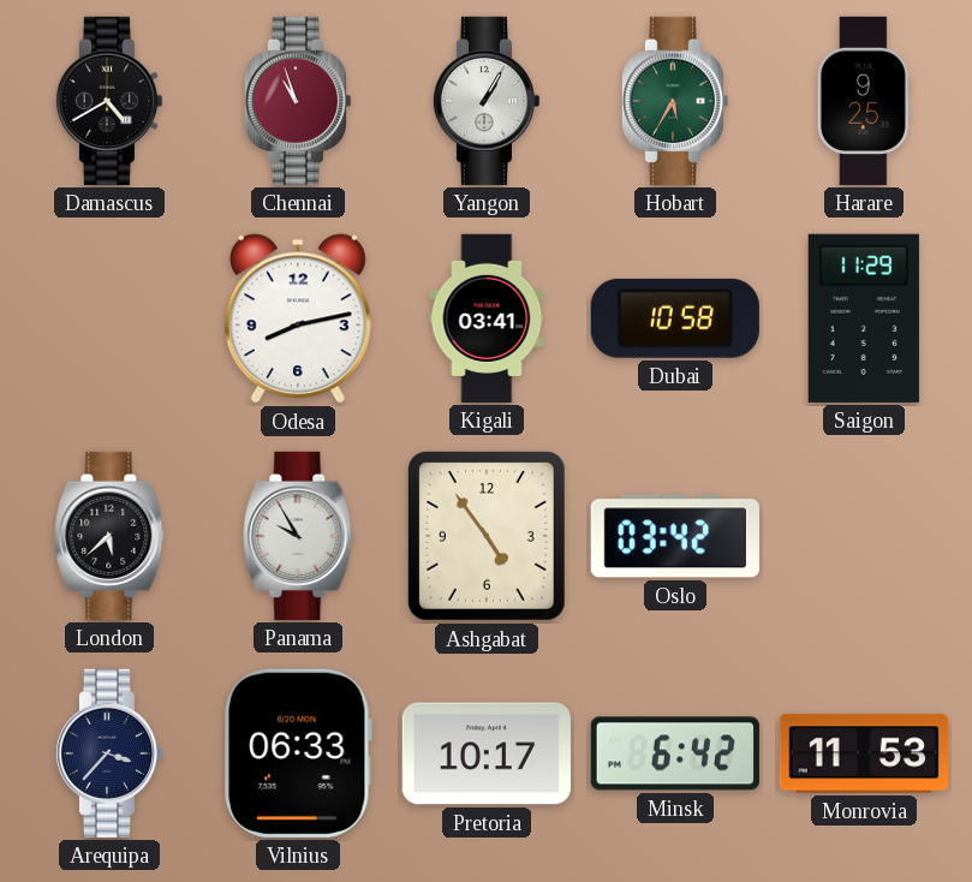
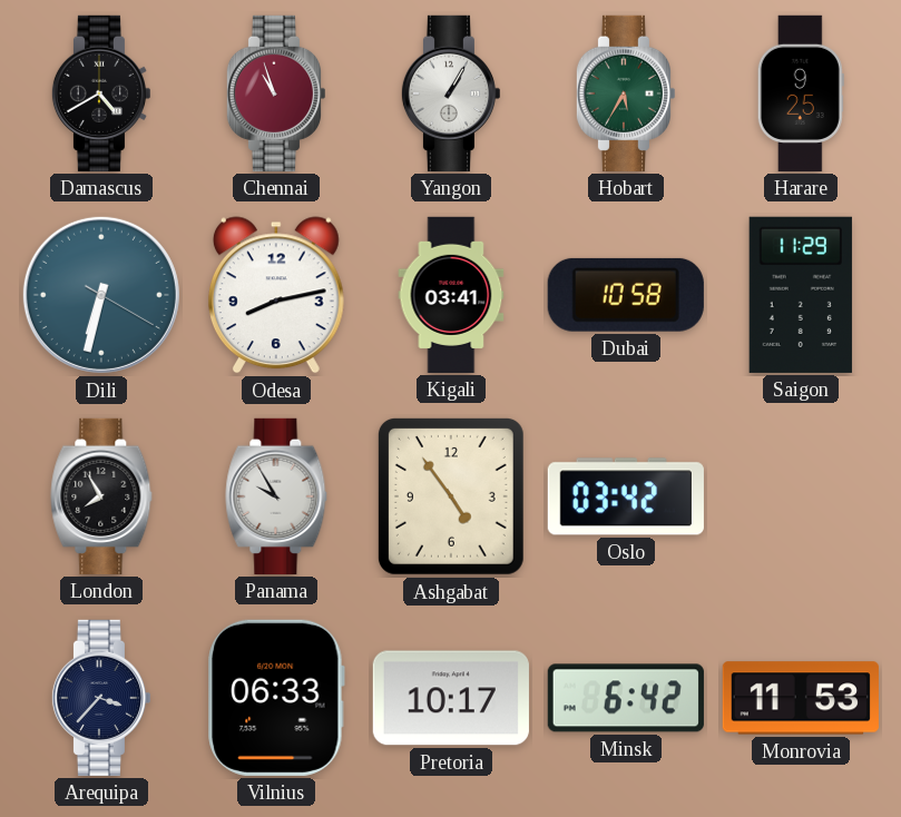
Dili: none -> 6:32 (101, 295)
London: 5:38 -> 7:55 (101, 496)
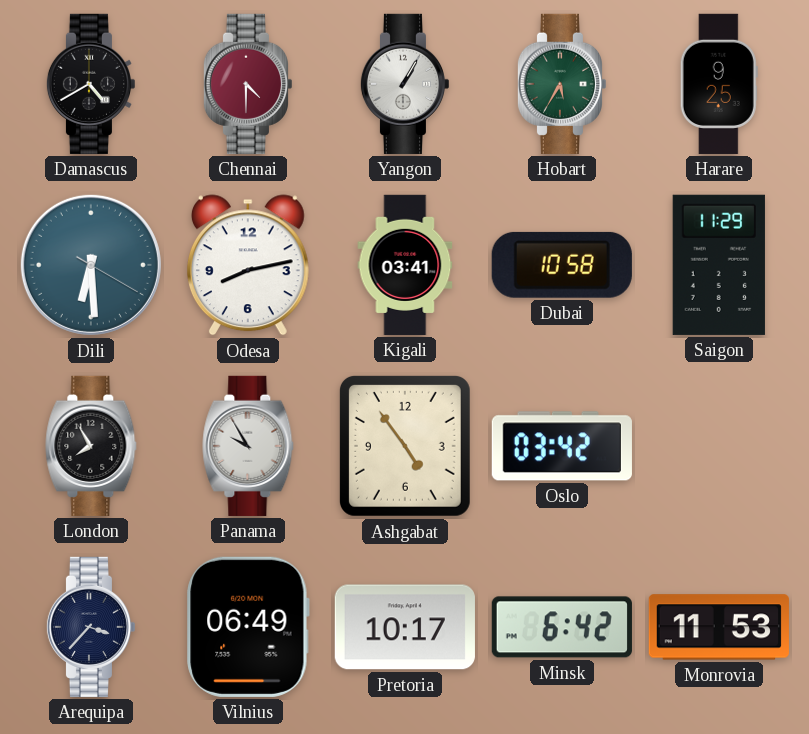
Chennai: 10:57 -> 4:30 (247, 84)
Dili: 6:32 -> 6:29 (91, 265)
Vilnius: 06:33 -> 06:49 (248, 627)
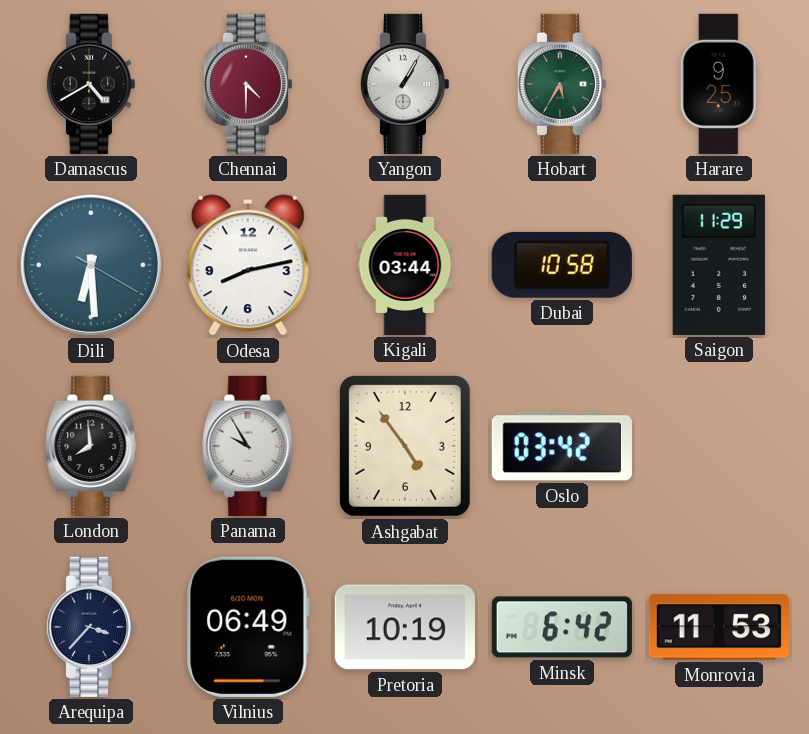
Kigali: 03:41 -> 03:44 (405, 265)
London: 7:55 -> 7:59 (91, 446)
Pretoria: 10:17 -> 10:19 (405, 627)
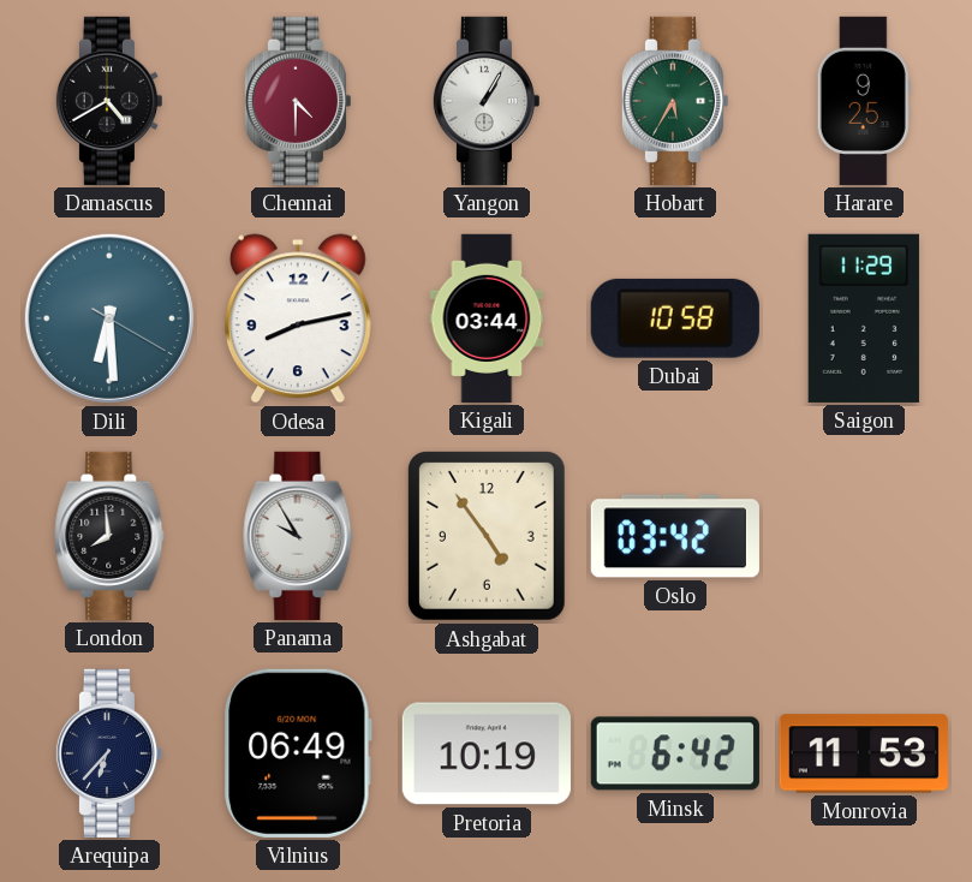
Arequipa: 3:37 -> 6:37 (108, 753)
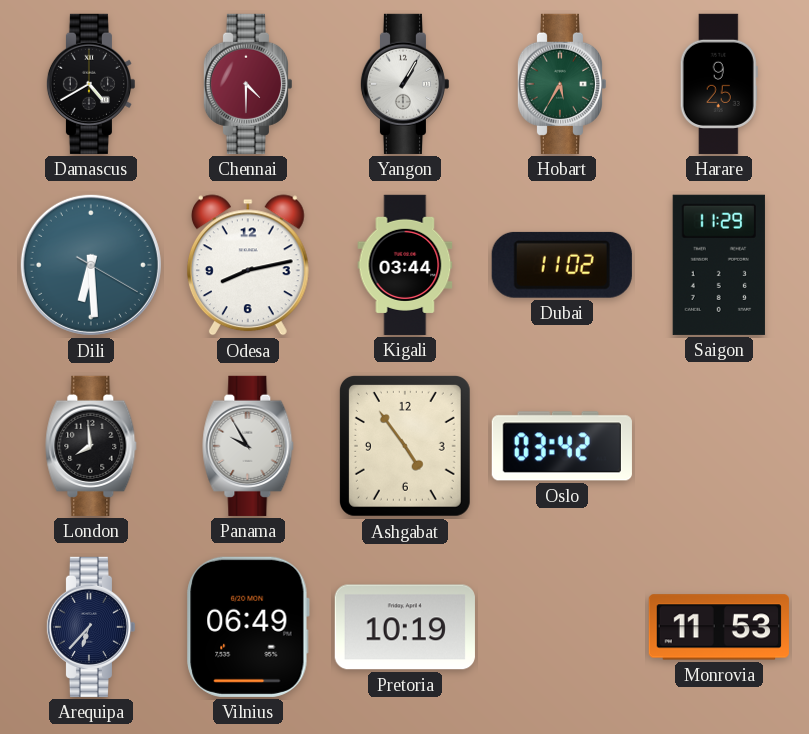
Dubai: 10:58 -> 11:02 (562, 265)
Minsk: 6:42 -> none (675, 753)
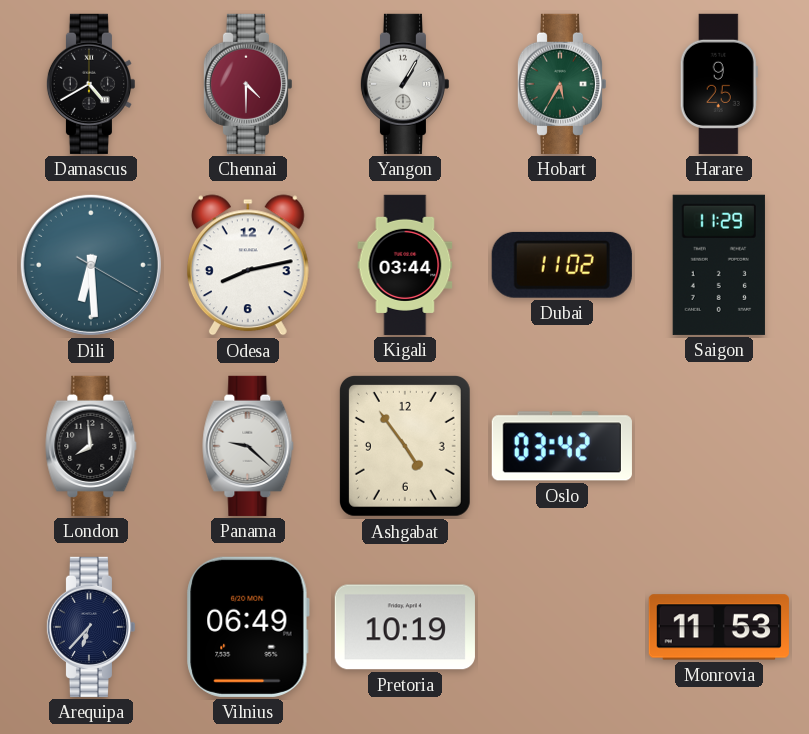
Panama: 9:55 -> 9:22 (248, 446)
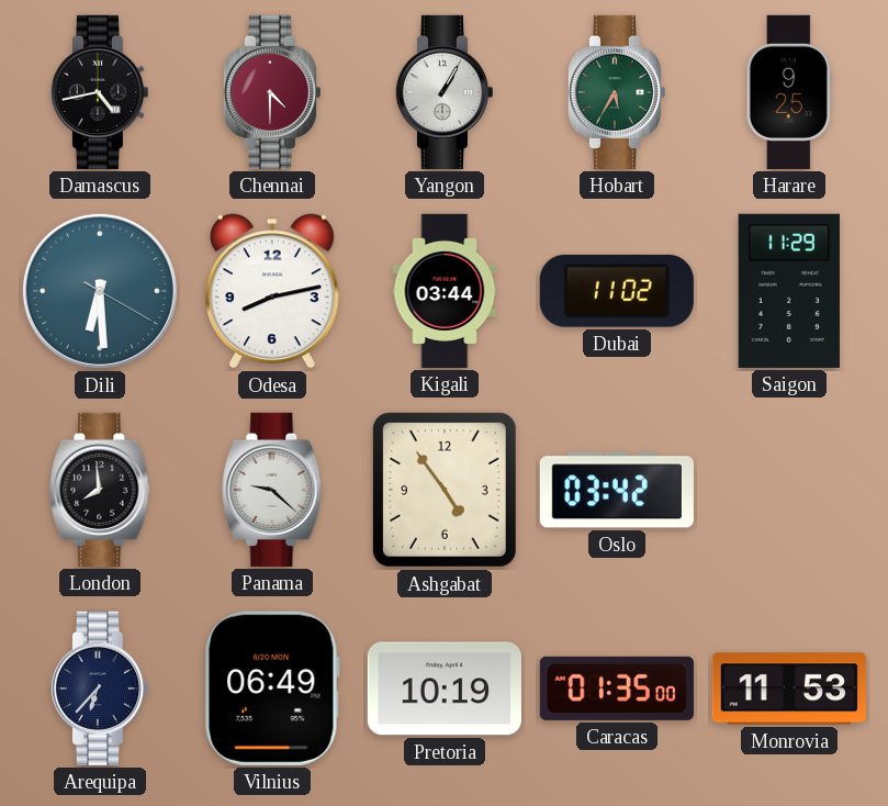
Damascus: 4:40 -> 4:43 (99, 92)
Caracas: none -> 01:35 (617, 689)
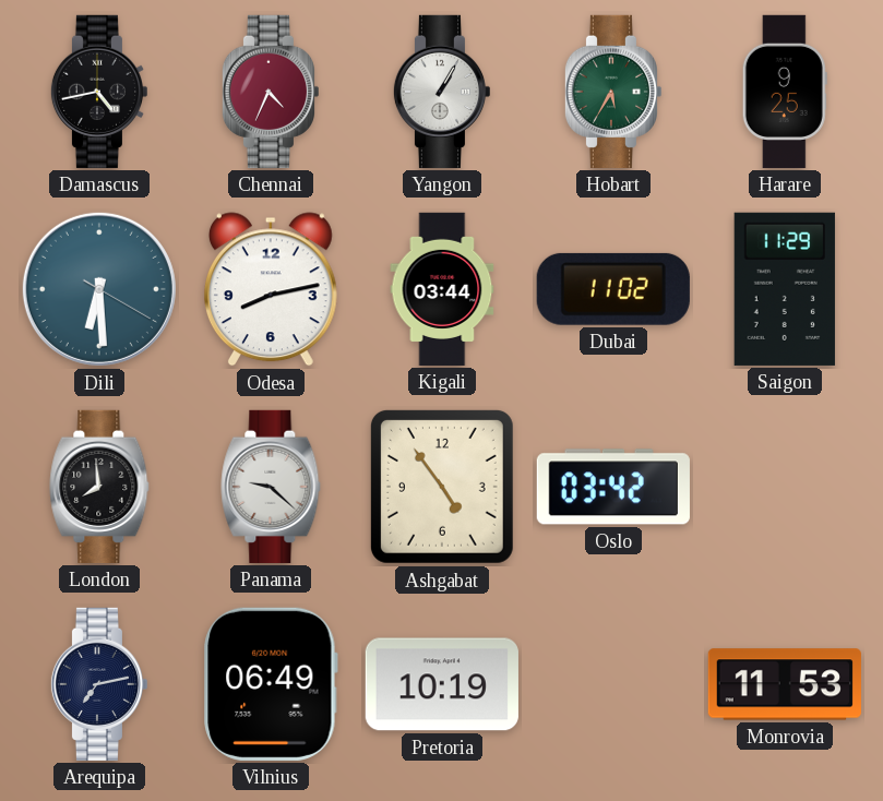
Chennai: 4:30 -> 4:34 (270, 92)
Arequipa: 6:37 -> 7:13 (98, 684)
Caracas: 01:35 -> none (617, 689)
